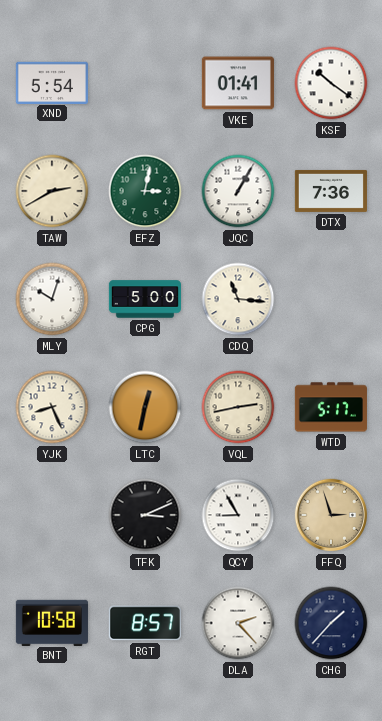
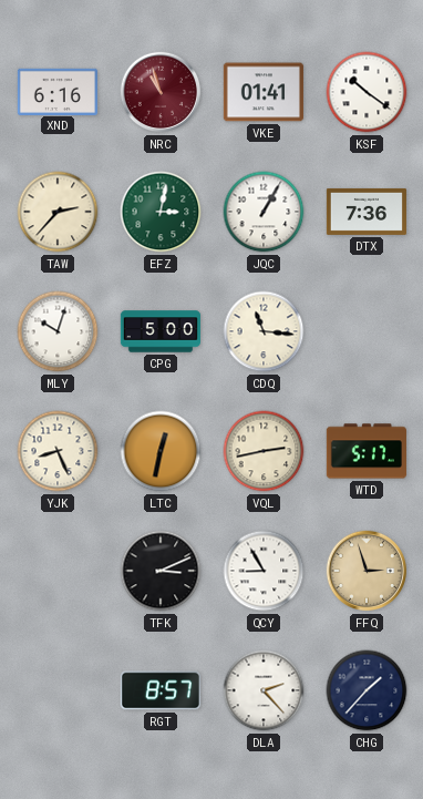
XND: 5:54 -> 6:16 (58, 91)
NRC: none -> 10:57 (161, 92)
TAW: 2:40 -> 2:37 (58, 212)
BNT: 10:58 -> none (52, 622)
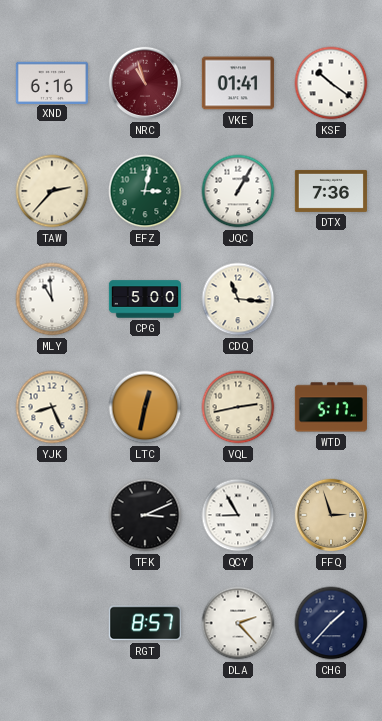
MLY: 10:03 -> 10:59 (52, 299)
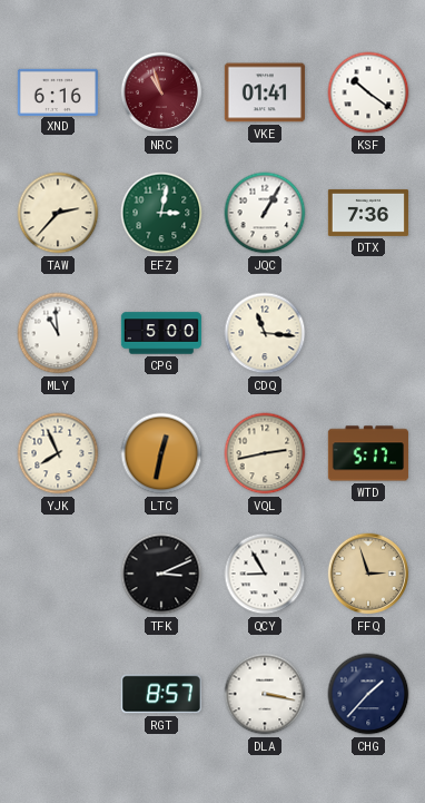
YJK: 8:26 -> 7:56 (58, 453)
DLA: 2:23 -> 3:17 (265, 694)
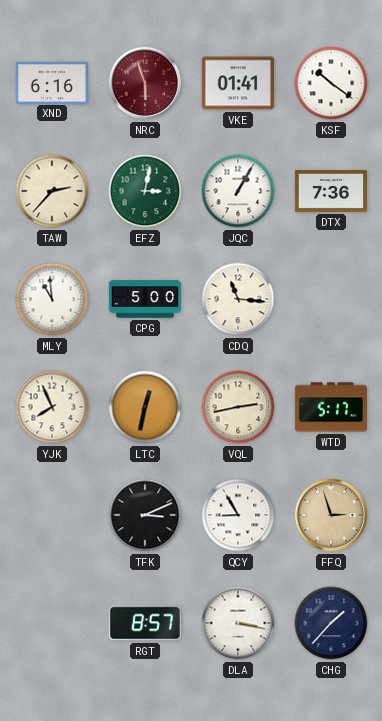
NRC: 10:57 -> 5:57 (145, 83)
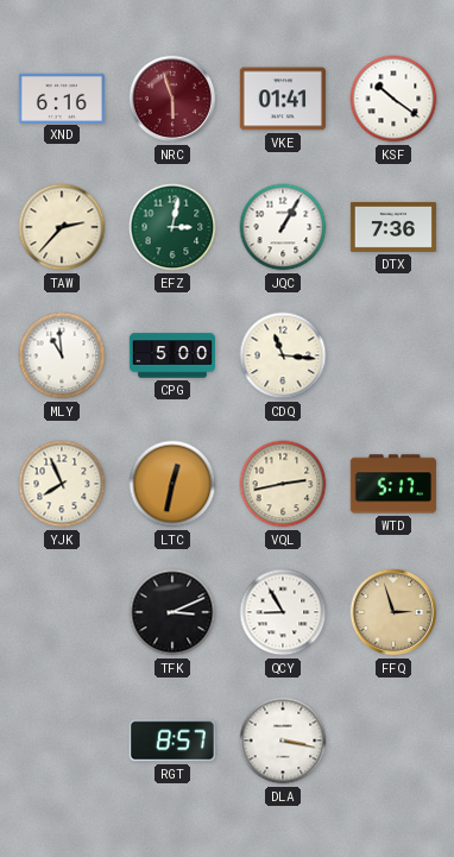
CHG: 1:37 -> none (331, 623)
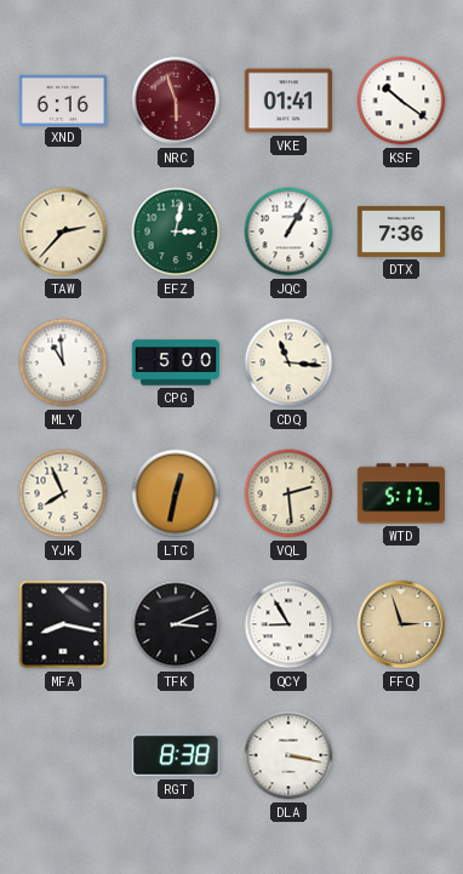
VQL: 2:43 -> 2:29 (288, 493)
MFA: none -> 8:17 (63, 624)
RGT: 8:57 -> 8:38 (176, 755)
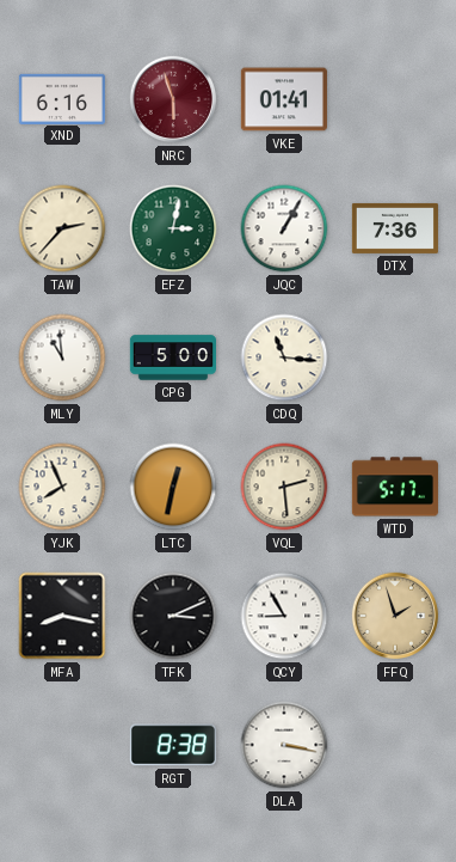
KSF: 10:21 -> none (401, 101)
FFQ: 2:57 -> 1:57 (395, 616)
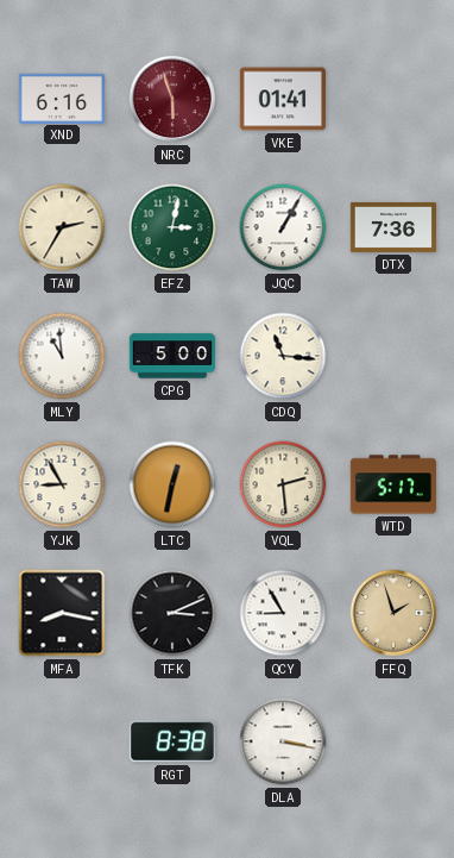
TAW: 2:37 -> 2:35 (62, 227)
YJK: 7:56 -> 8:55 (62, 484)
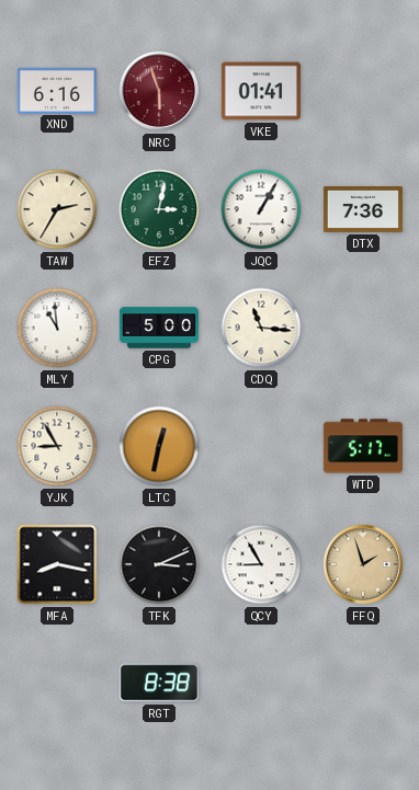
VQL: 2:29 -> none (283, 484)
DLA: 3:17 -> none (283, 741)
